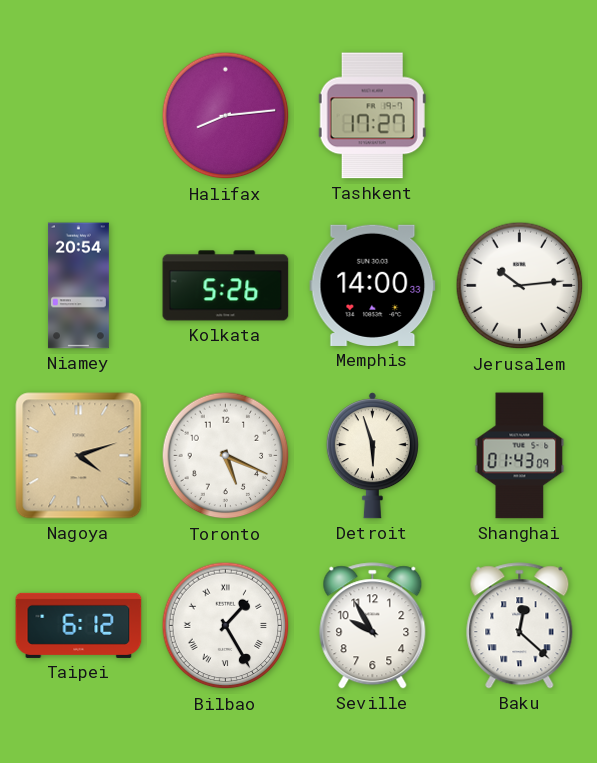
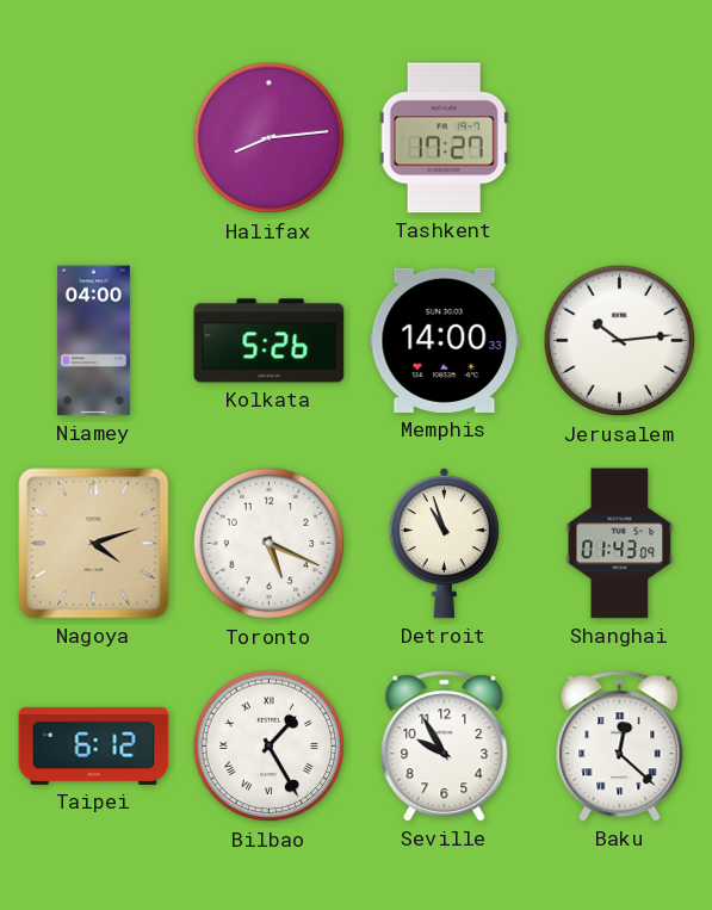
Niamey: 20:54 -> 04:00 (93, 341)
Detroit: 5:57 -> 10:57 (444, 544)
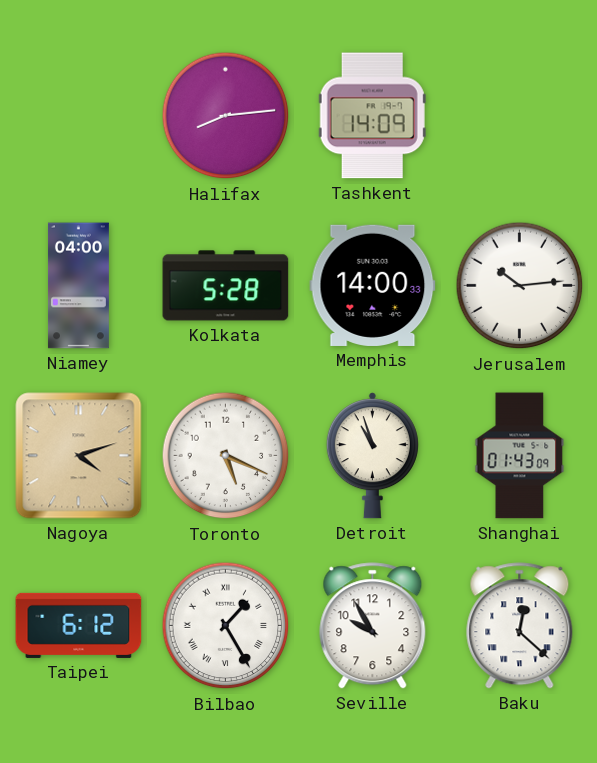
Tashkent: 17:27 -> 14:09 (372, 116)
Kolkata: 5:26 -> 5:28 (226, 286)
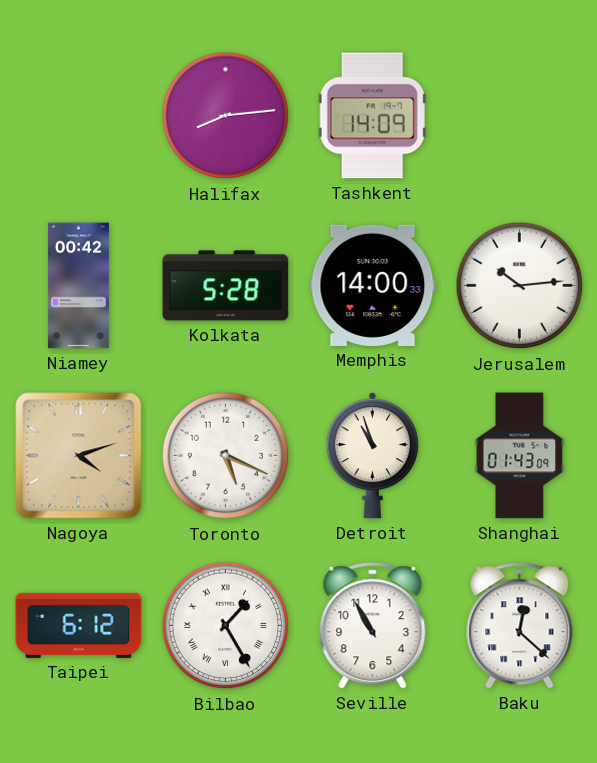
Niamey: 04:00 -> 00:42 (78, 286)
Seville: 9:55 -> 10:55 (373, 626)
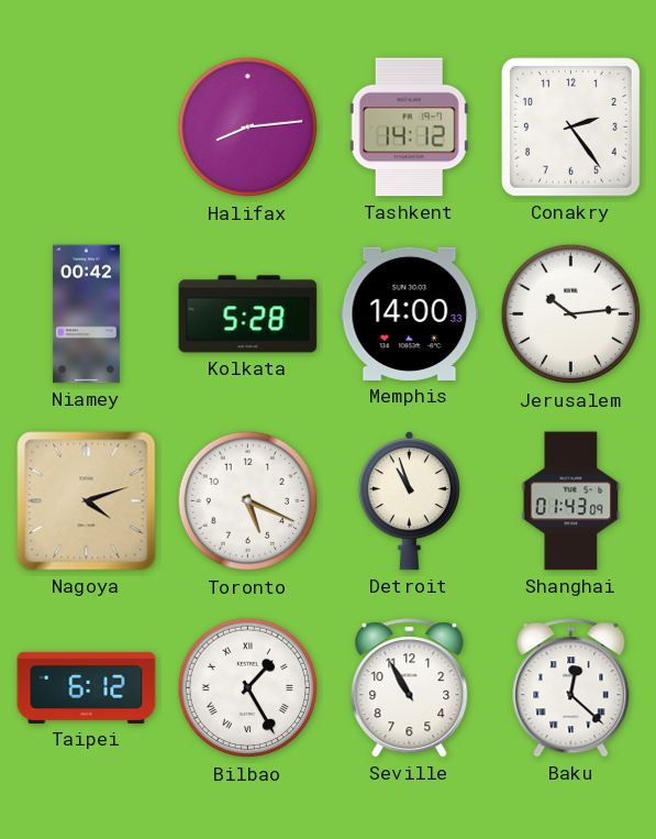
Tashkent: 14:09 -> 14:12 (409, 128)
Conakry: none -> 2:24 (570, 126)
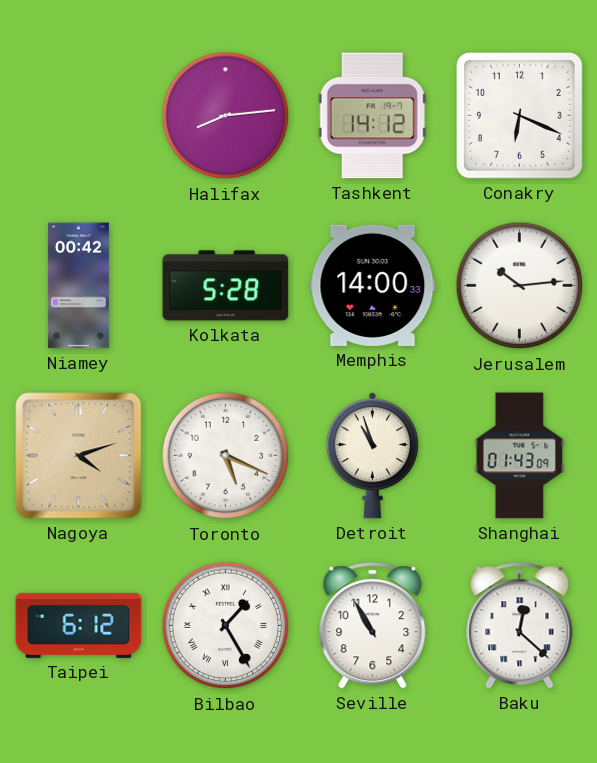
Conakry: 2:24 -> 6:19 (519, 115)
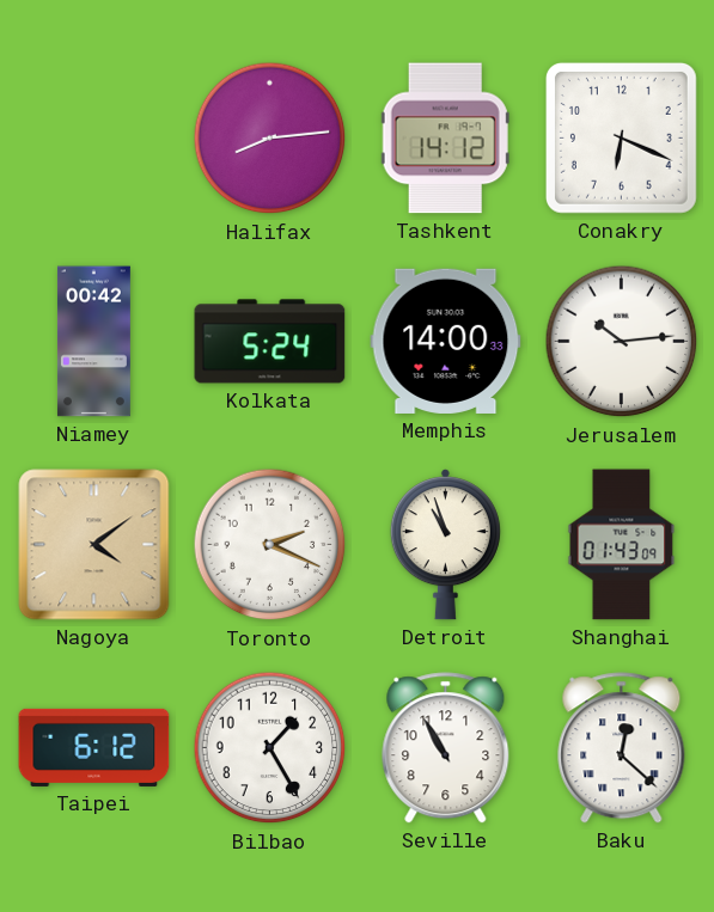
Kolkata: 5:28 -> 5:24 (270, 342)
Nagoya: 4:12 -> 4:09 (94, 545)
Toronto: 5:19 -> 2:19 (270, 545)
Bilbao numerals: Roman -> Arabic (270, 748)
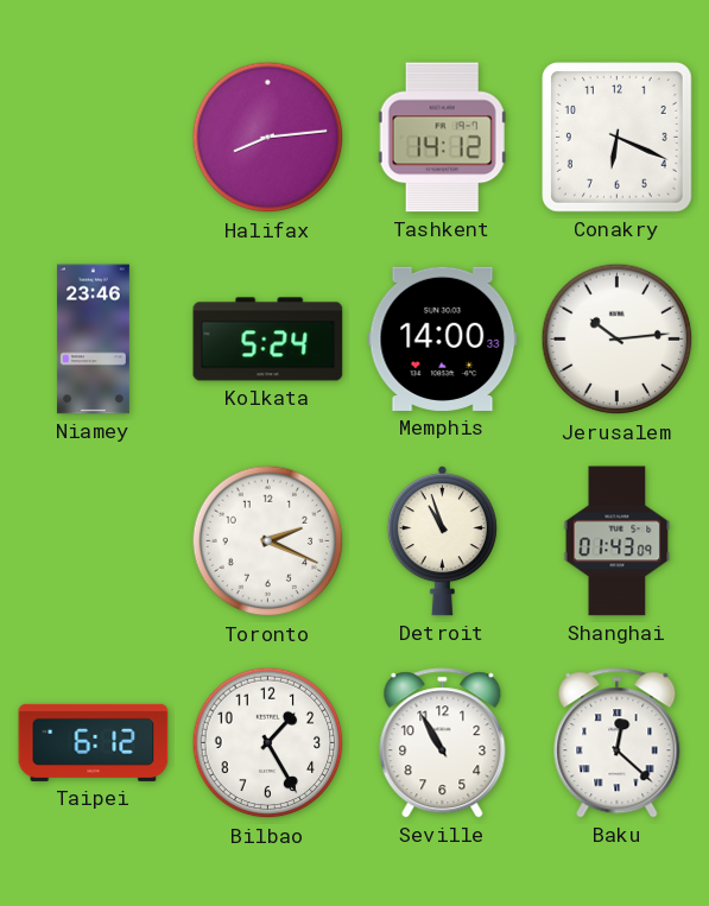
Niamey: 00:42 -> 23:46 (93, 340)
Nagoya: 4:09 -> none (94, 545)
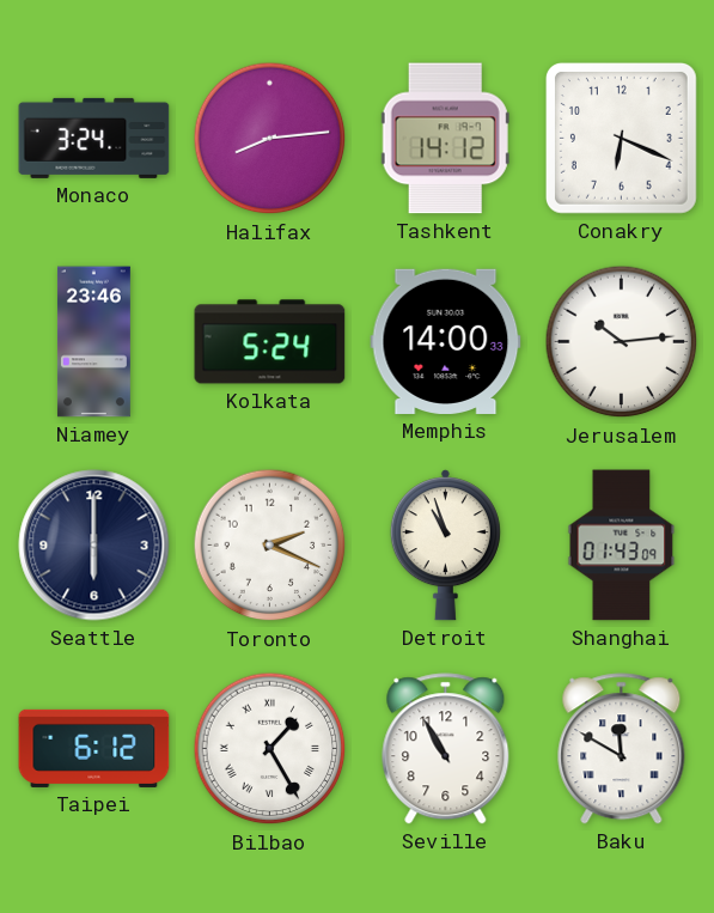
Monaco: none -> 3:24 (94, 138)
Seattle: none -> 6:00 (94, 546)
Bilbao numerals: Arabic -> Roman (270, 749)
Baku: 12:22 -> 11:50 (622, 749)
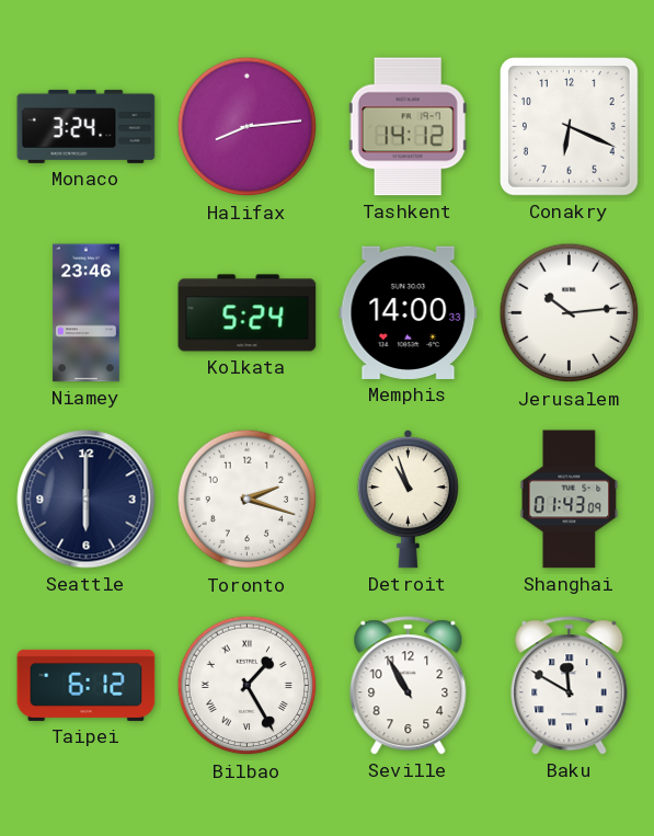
Toronto: 2:19 -> 2:18 (248, 500)
